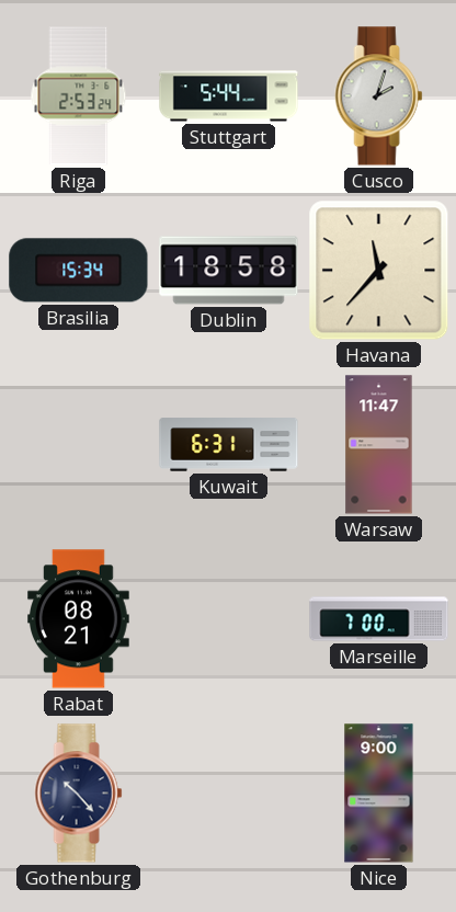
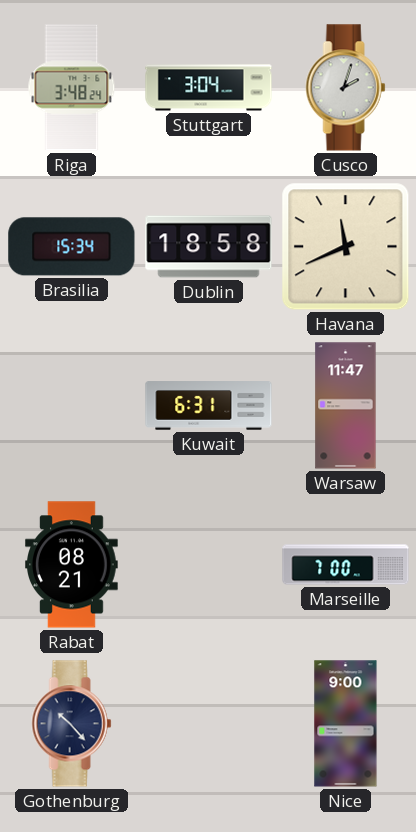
Riga: 2:53 -> 3:48 (72, 88)
Stuttgart: 5:44 -> 3:04 (209, 88)
Havana: 11:37 -> 11:41 (346, 247)
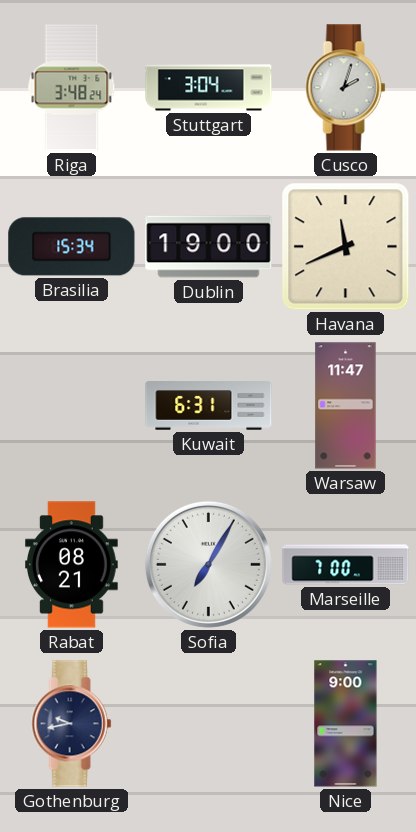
Dublin: 18:58 -> 19:00 (209, 247)
Sofia: none -> 7:05 (208, 564)
Gothenburg: 10:23 -> 9:43 (72, 724)
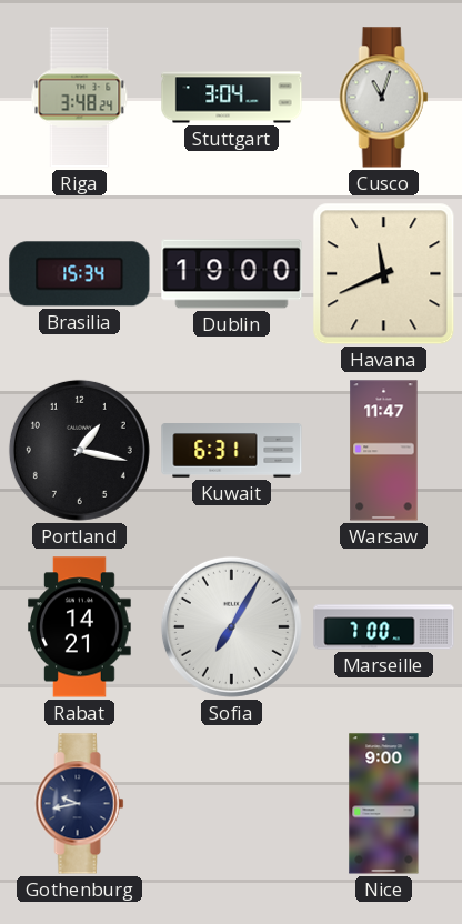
Cusco: 2:03 -> 11:03 (384, 98)
Portland: none -> 1:17 (79, 450)
Rabat: 08:21 -> 14:21 (80, 627)
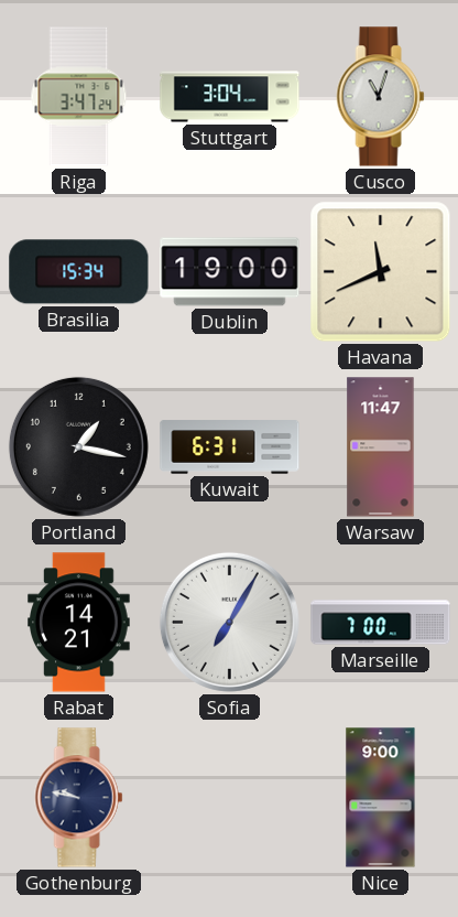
Riga: 3:48 -> 3:47 (79, 97)
Gothenburg: 9:43 -> 9:47 (79, 798)
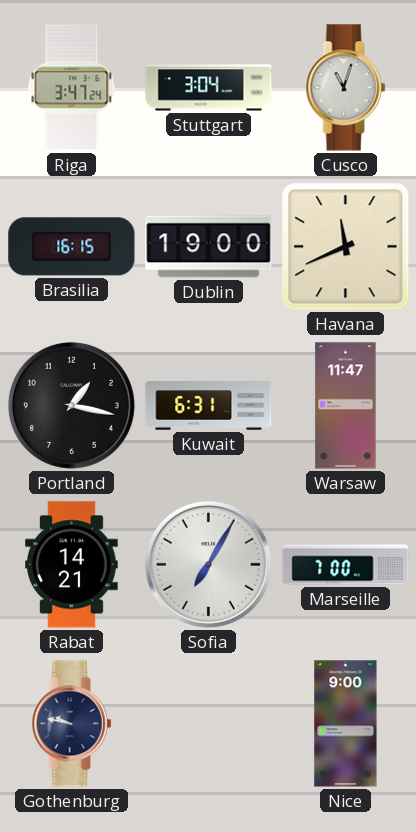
Brasilia: 15:34 -> 16:15 (72, 247)
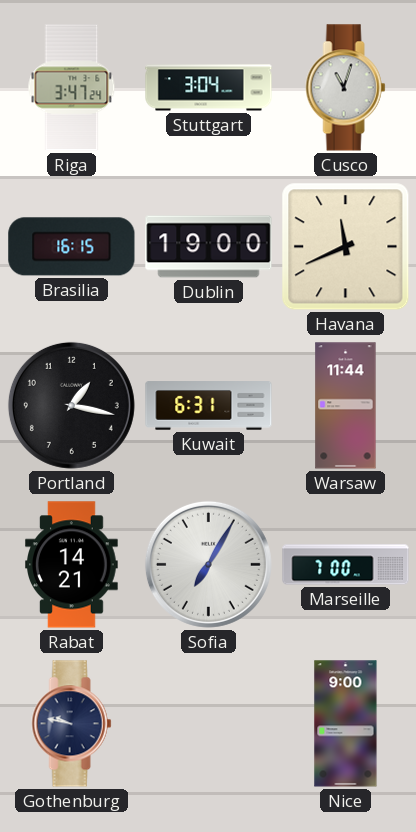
Warsaw: 11:47 -> 11:44 (346, 406)
